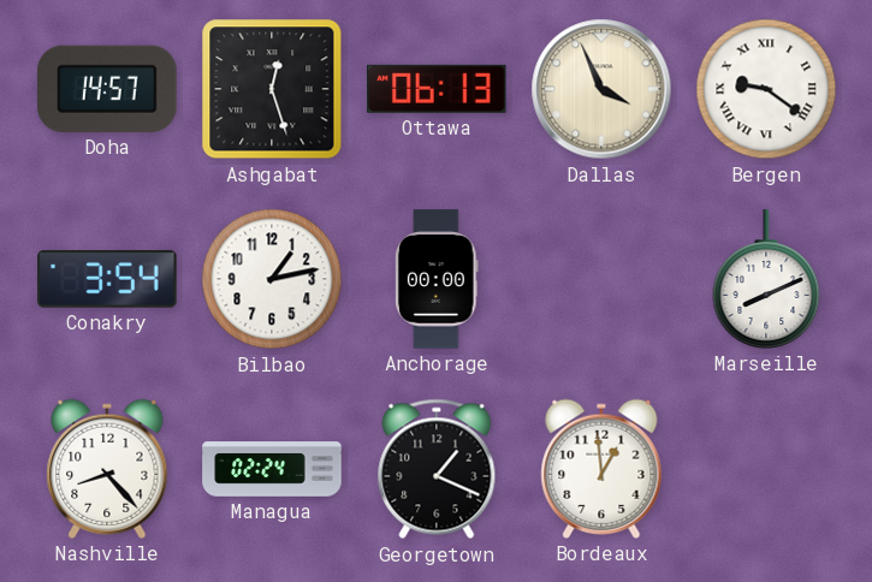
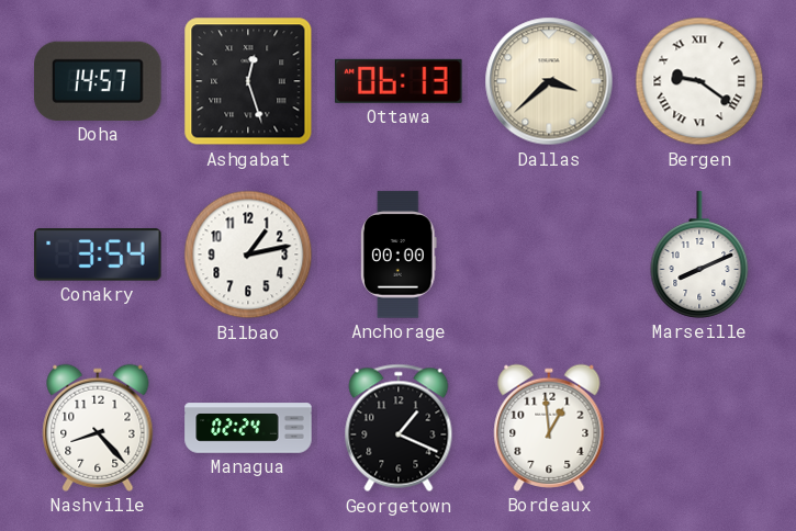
Dallas: 3:56 -> 3:38 (549, 81)
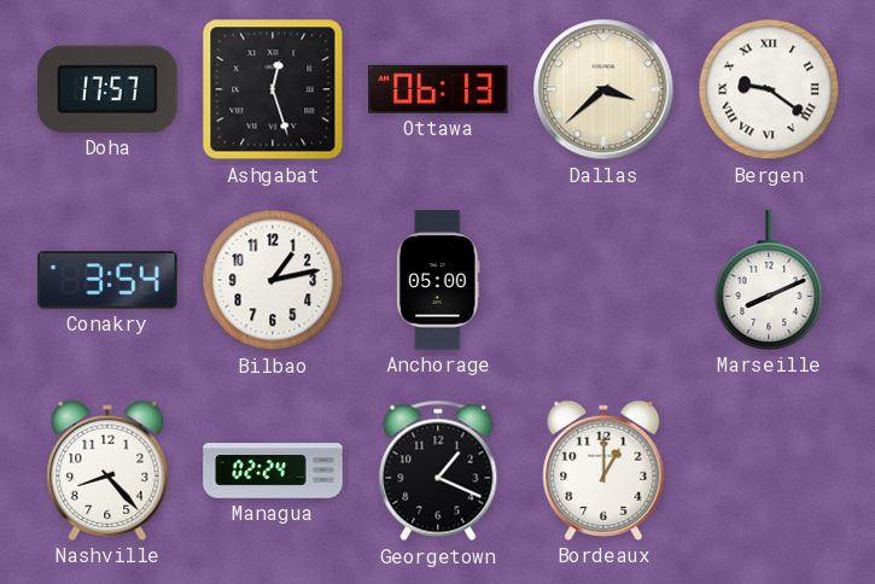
Doha: 14:57 -> 17:57 (107, 89)
Anchorage: 00:00 -> 05:00 (439, 280)
Bordeaux: 12:59 -> 1:00 (603, 471)
